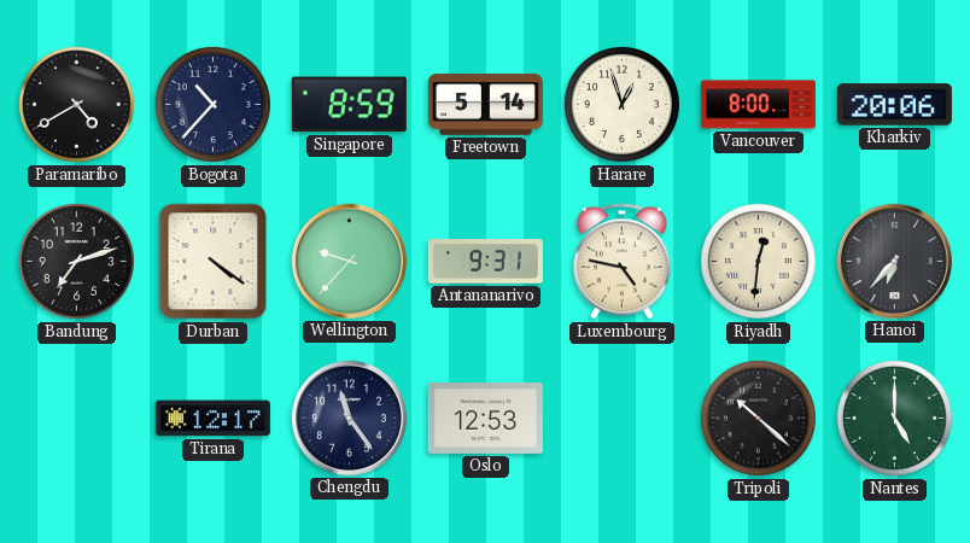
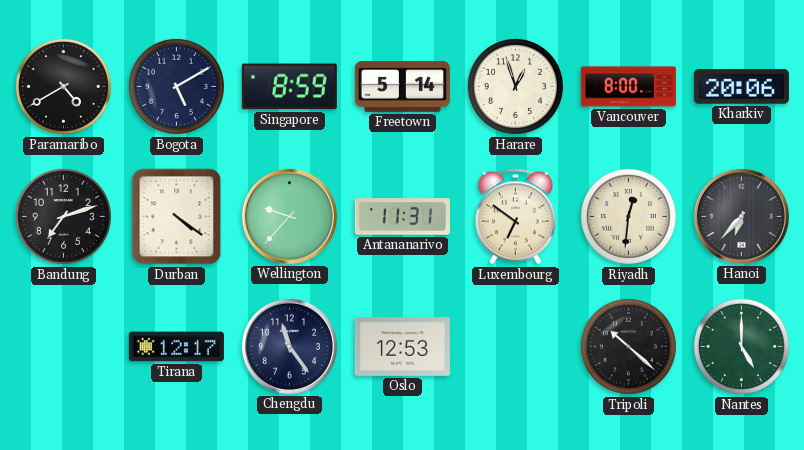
Bogota: 10:37 -> 5:10 (176, 86)
Antananarivo: 9:31 -> 11:31 (402, 217)
Luxembourg: 4:47 -> 6:51 (515, 217)
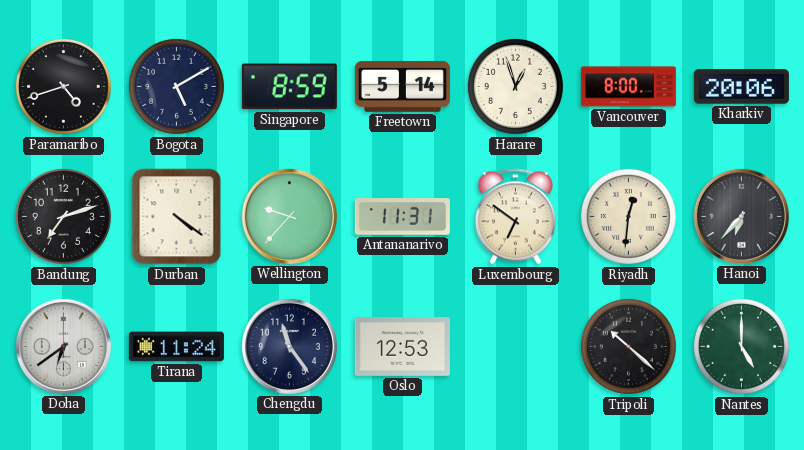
Paramaribo: 4:40 -> 4:42 (63, 86)
Doha: none -> 6:39 (63, 346)
Tirana: 12:17 -> 11:24 (176, 347)
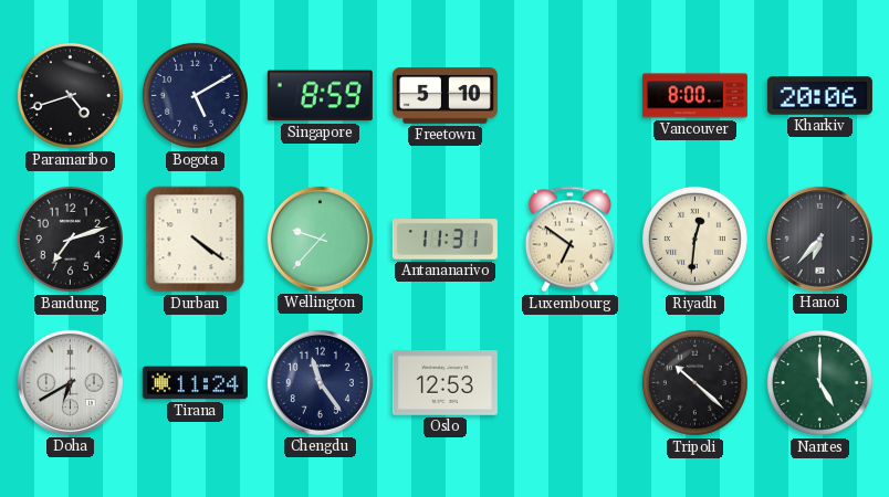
Freetown: 5:14 -> 5:10 (445, 96)
Harare: 12:57 -> none (515, 86)
Doha: 6:39 -> 6:40 (70, 382)
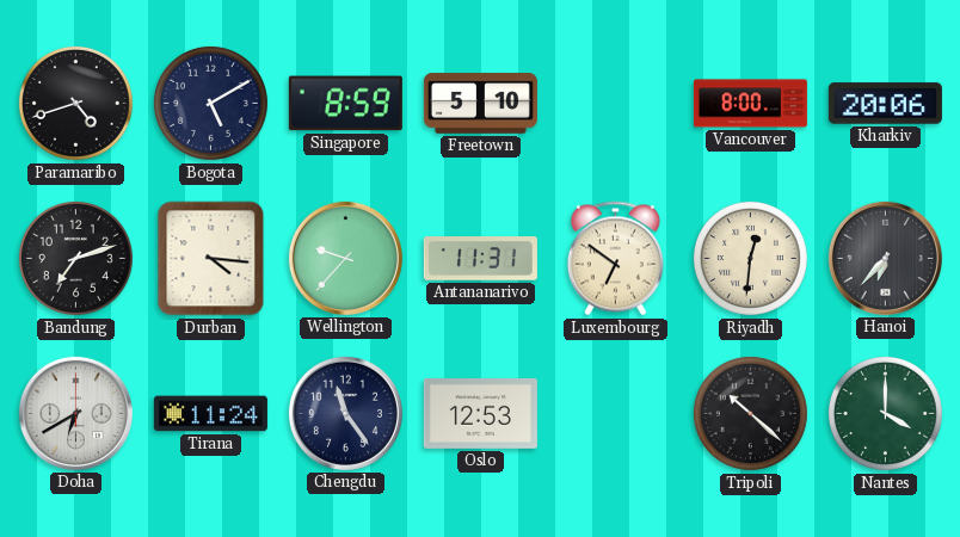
Durban: 4:21 -> 4:16 (211, 259)
Nantes: 5:00 -> 4:00 (885, 413)
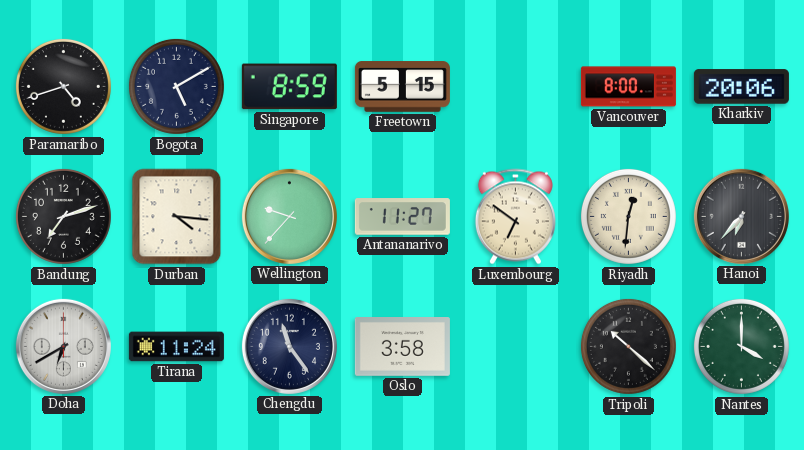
Freetown: 5:10 -> 5:15 (402, 87)
Antananarivo: 11:31 -> 11:27 (402, 217)
Oslo: 12:53 -> 3:58 (402, 347)
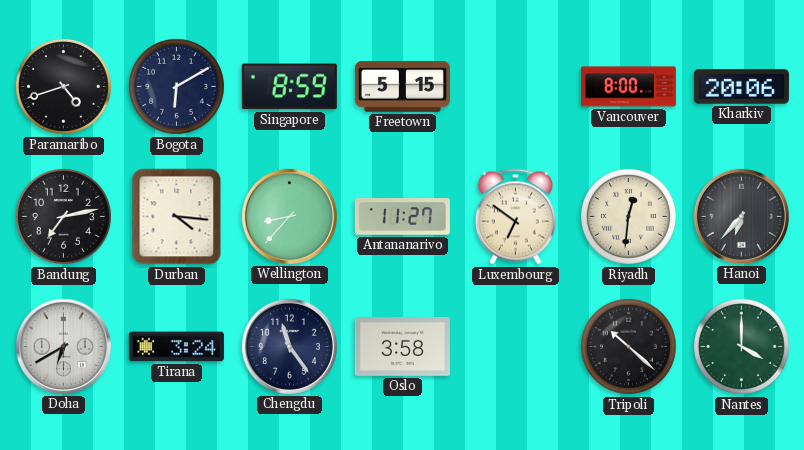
Bogota: 5:10 -> 6:10 (176, 86)
Bandung: 7:12 -> 7:13 (63, 216)
Wellington: 9:37 -> 8:37 (289, 216)
Tirana: 11:24 -> 3:24 (176, 347)
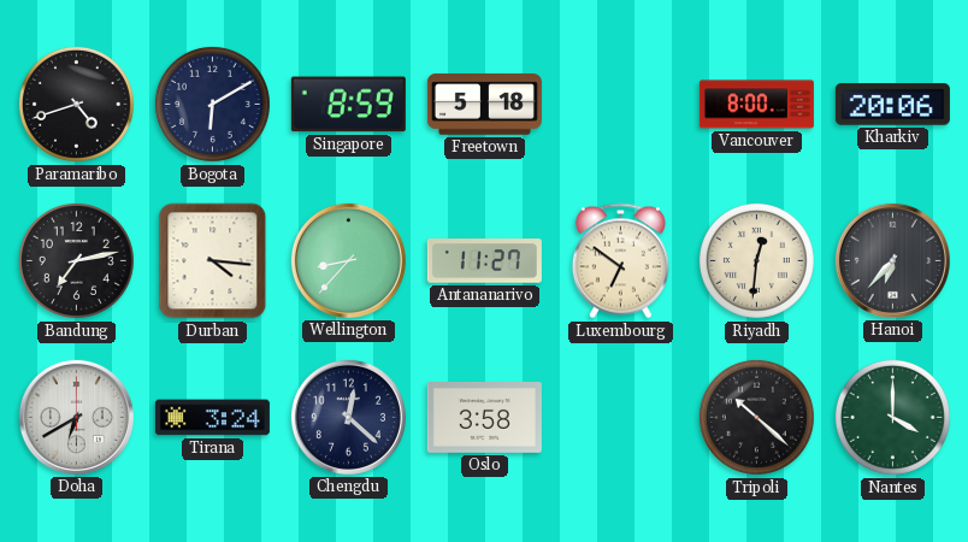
Freetown: 5:15 -> 5:18 (484, 105)
Chengdu: 11:24 -> 12:22 (348, 417)
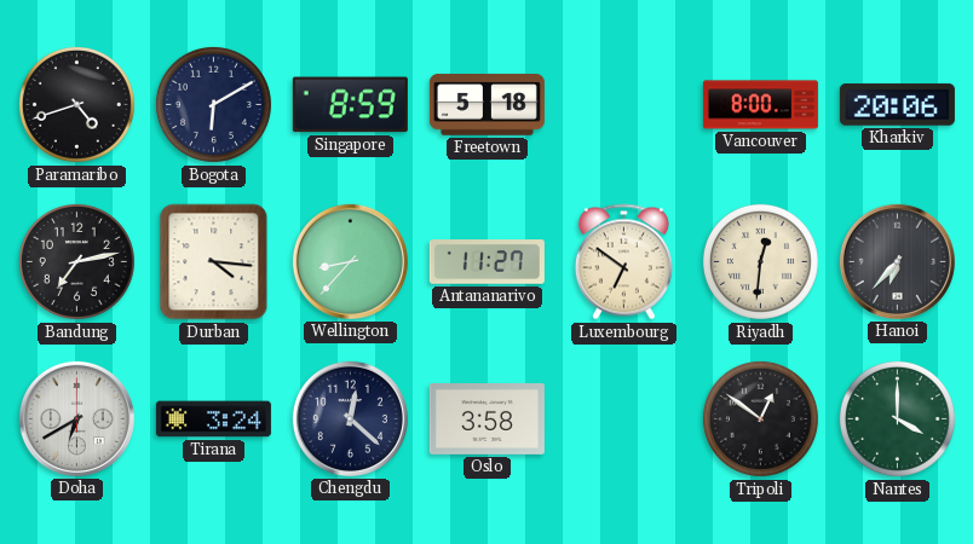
Tripoli: 10:22 -> 12:51 (760, 418)
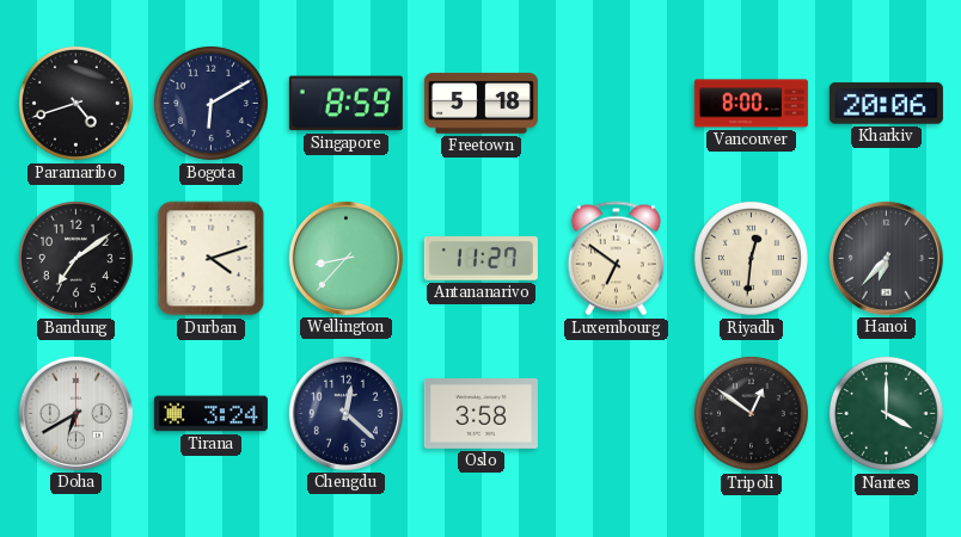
Bandung: 7:13 -> 7:09 (75, 258)
Durban: 4:16 -> 4:12 (212, 259)
